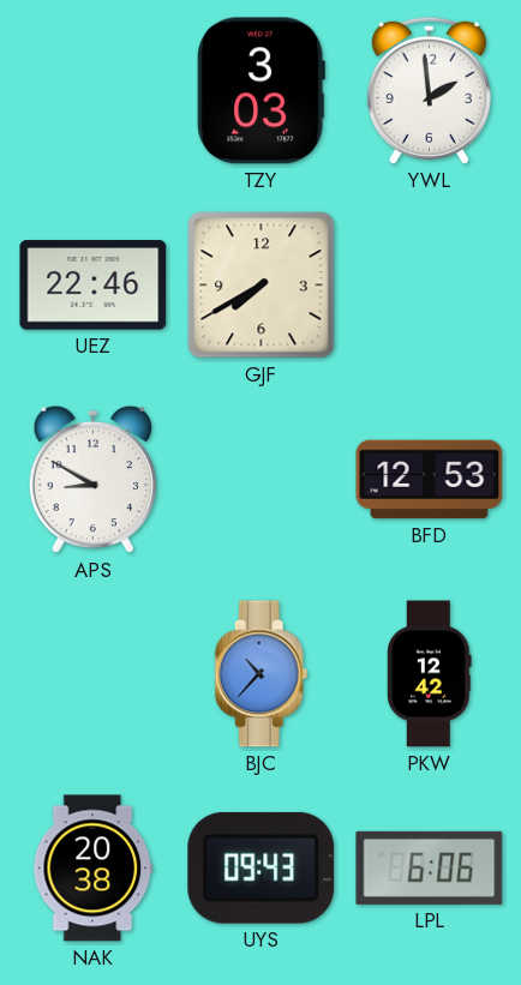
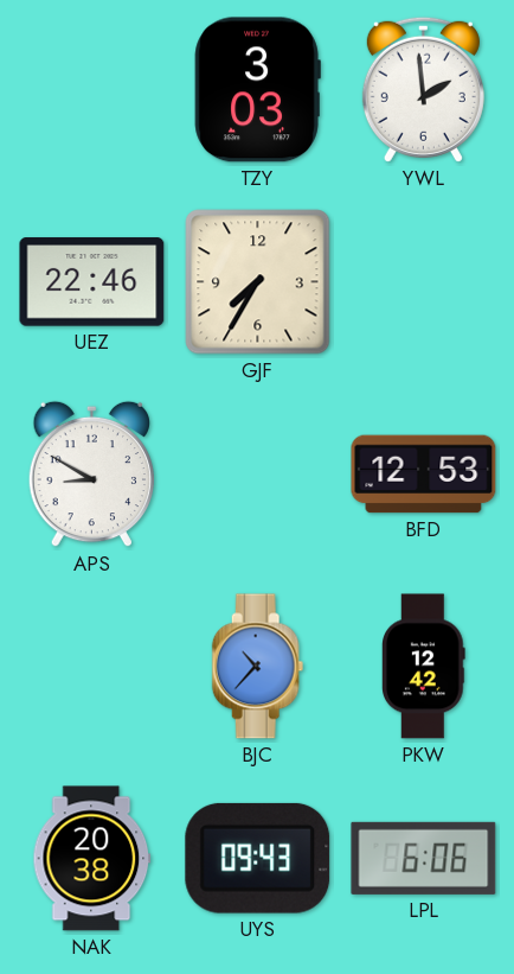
GJF: 7:40 -> 7:35 (258, 282)
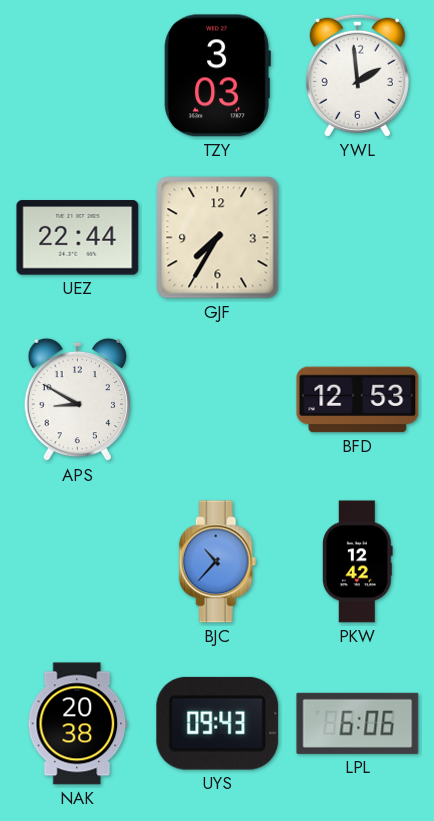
UEZ: 22:46 -> 22:44 (78, 238)
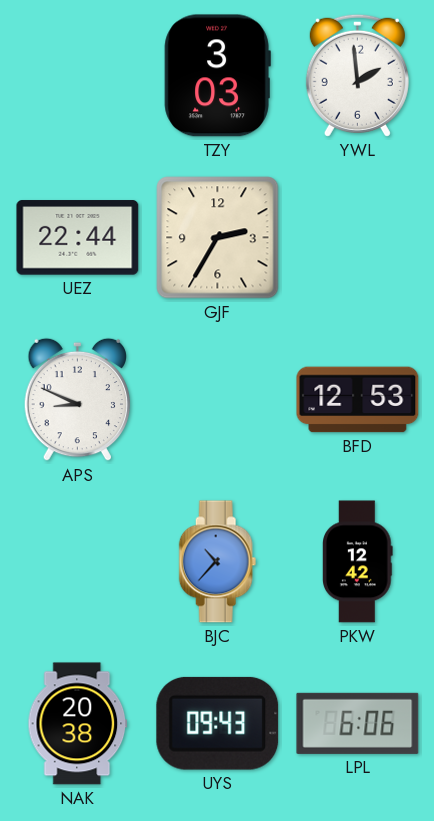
GJF: 7:35 -> 2:35 (218, 238)
APS: 8:50 -> 8:49 (77, 400)
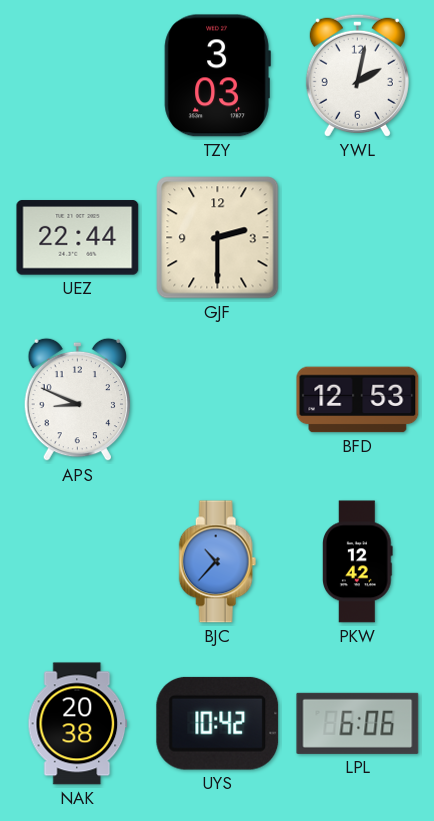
YWL: 1:59 -> 2:02 (357, 75)
GJF: 2:35 -> 2:30 (218, 238)
UYS: 09:43 -> 10:42 (218, 723)
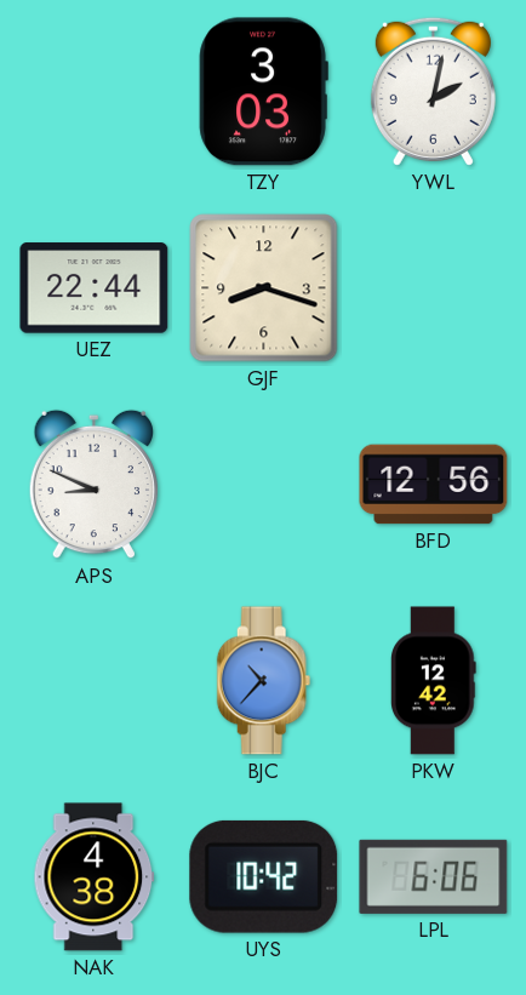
GJF: 2:30 -> 8:18 (264, 288)
BFD: 12:53 -> 12:56 (434, 485)
NAK: 20:38 -> 4:38 (95, 877)
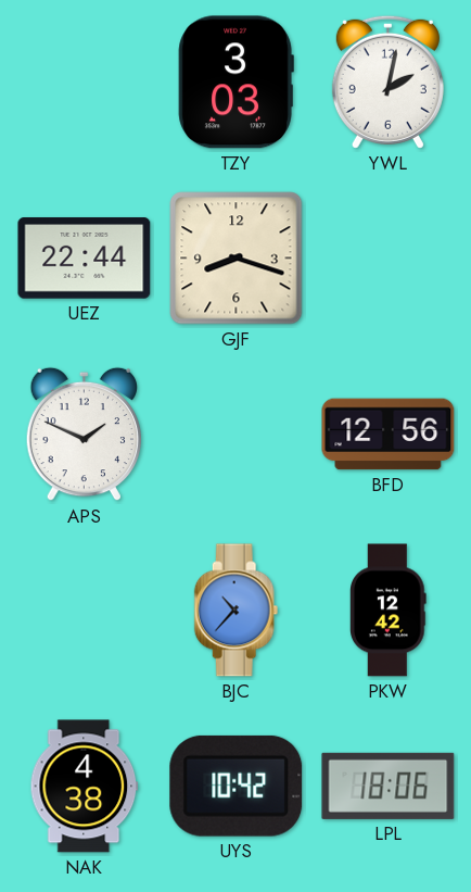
APS: 8:49 -> 1:49 (84, 435)
LPL: 6:06 -> 18:06 (389, 786)
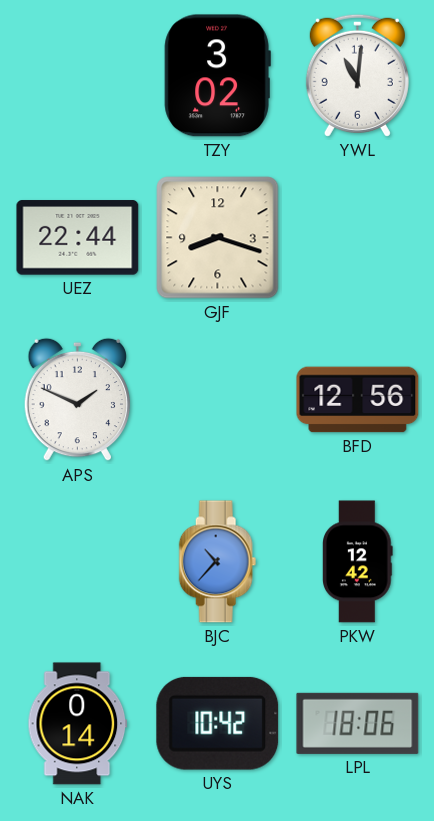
TZY: 3:03 -> 3:02 (217, 76)
YWL: 2:02 -> 11:01 (357, 75)
NAK: 4:38 -> 0:14 (78, 724)
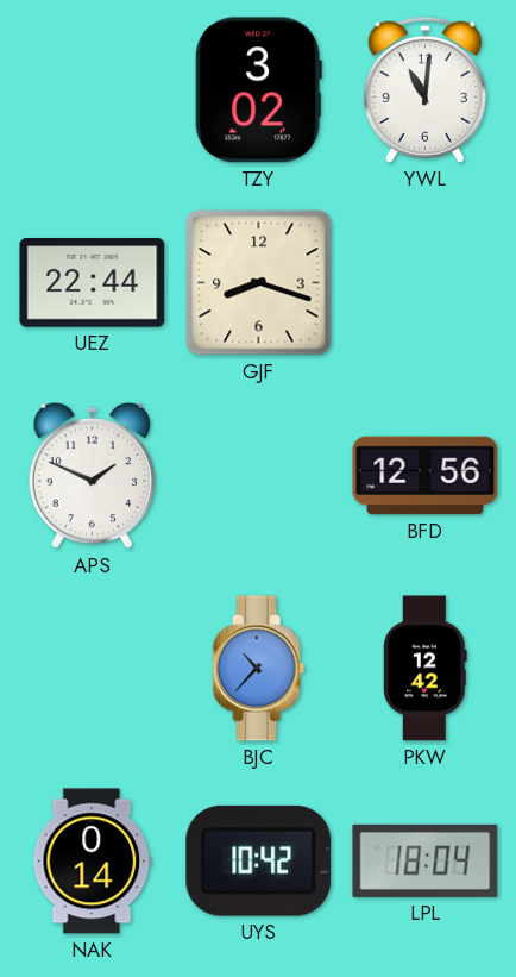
LPL: 18:06 -> 18:04 (426, 860)
